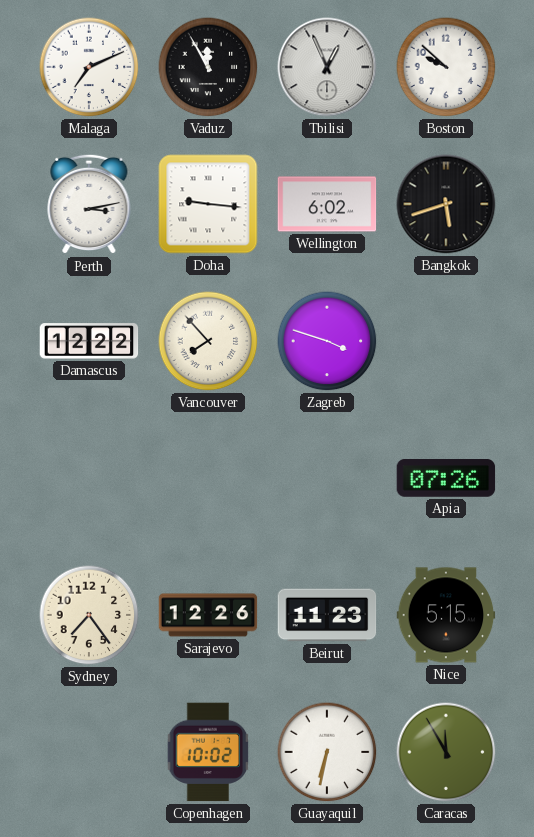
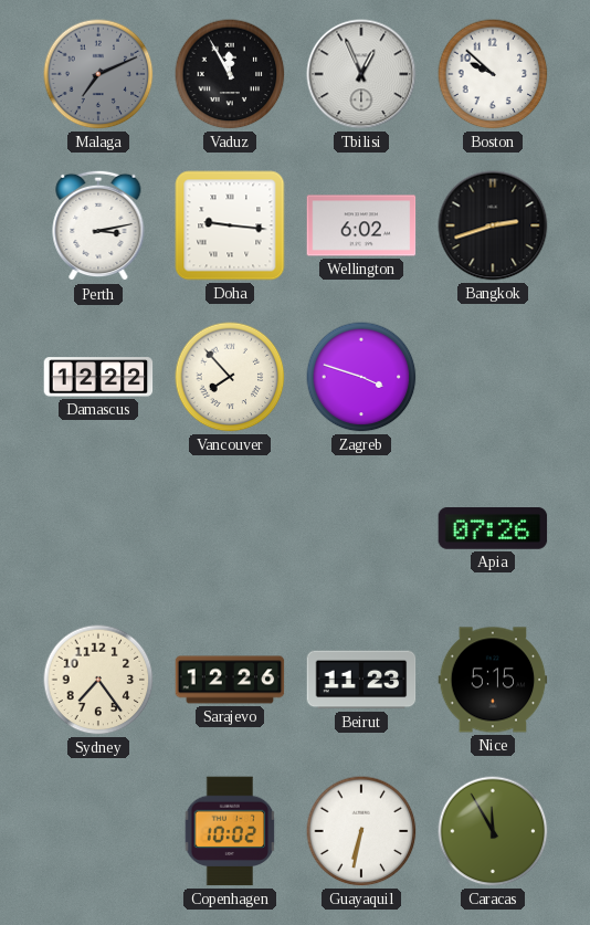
Malaga dial: white -> grey (98, 74)
Bangkok: 5:42 -> 2:42 (493, 225)
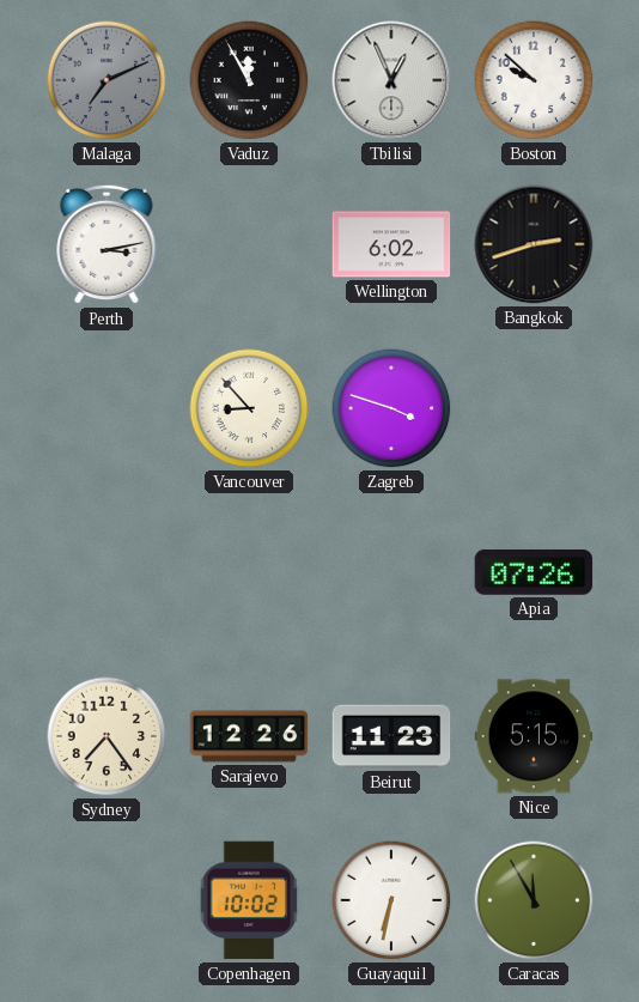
Doha: 9:16 -> none (230, 225)
Damascus: 12:22 -> none (98, 377)
Vancouver: 7:53 -> 8:53 (249, 408)
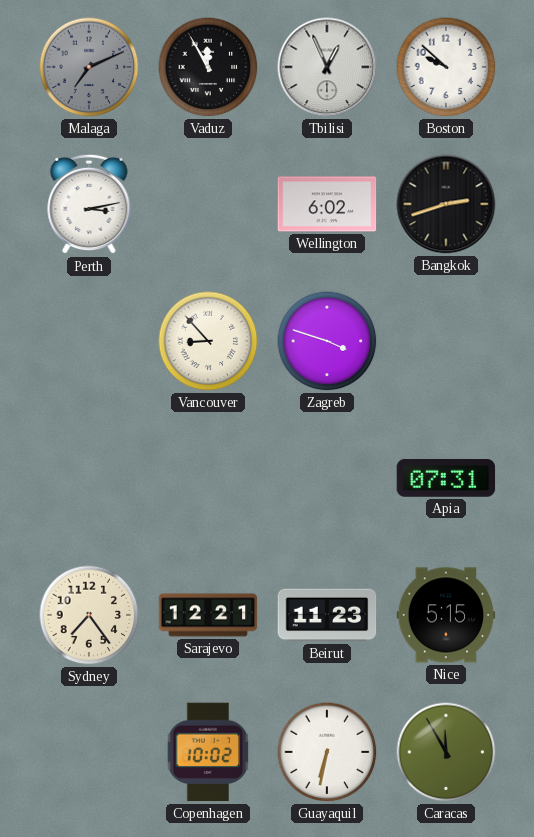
Apia: 07:26 -> 07:31 (446, 479)
Sarajevo: 12:26 -> 12:21 (208, 615)
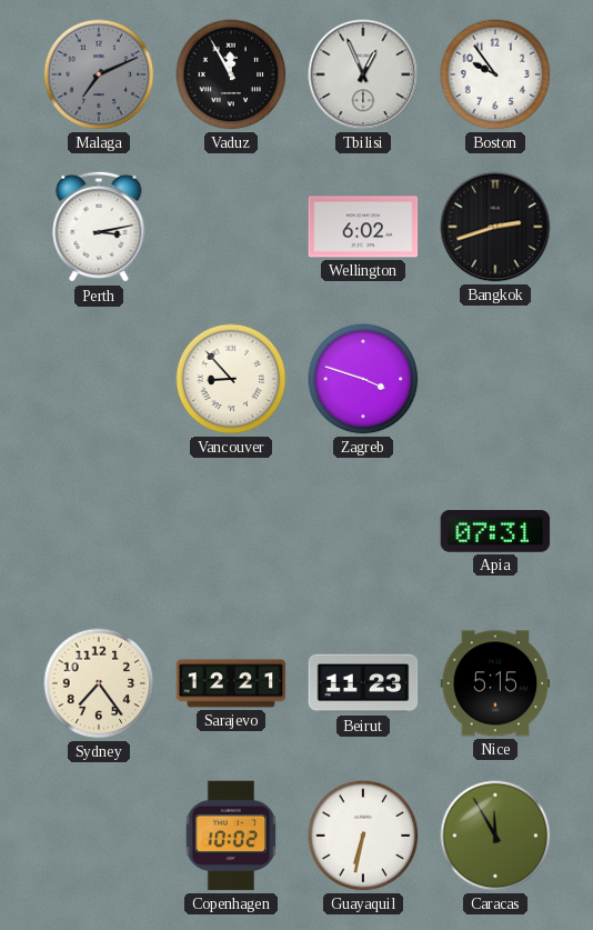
Boston: 9:52 -> 9:54 (495, 74)
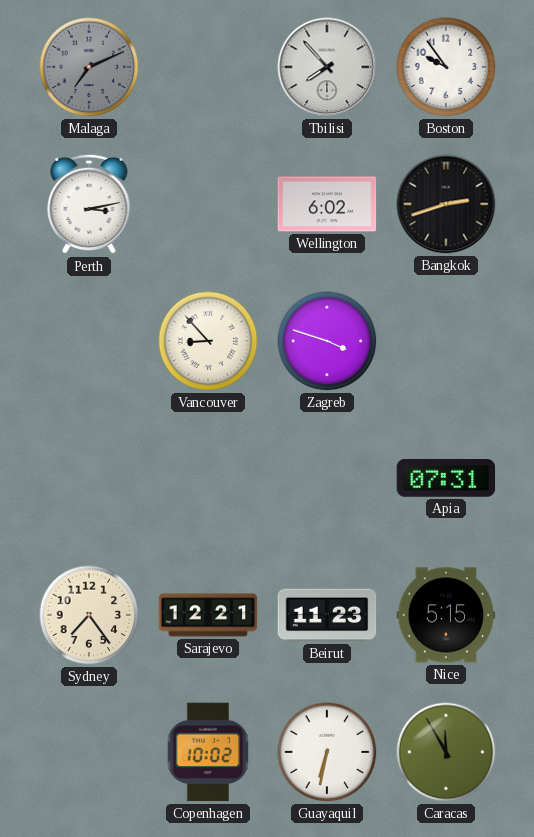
Vaduz: 11:55 -> none (231, 74)
Tbilisi: 12:56 -> 7:53 (327, 67)
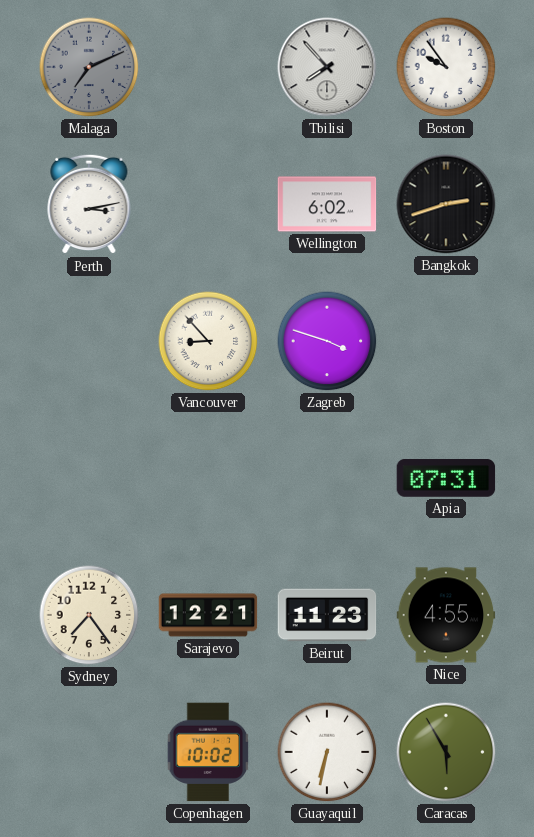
Nice: 5:15 -> 4:55 (446, 615)
Caracas: 11:55 -> 5:55 (446, 752)
